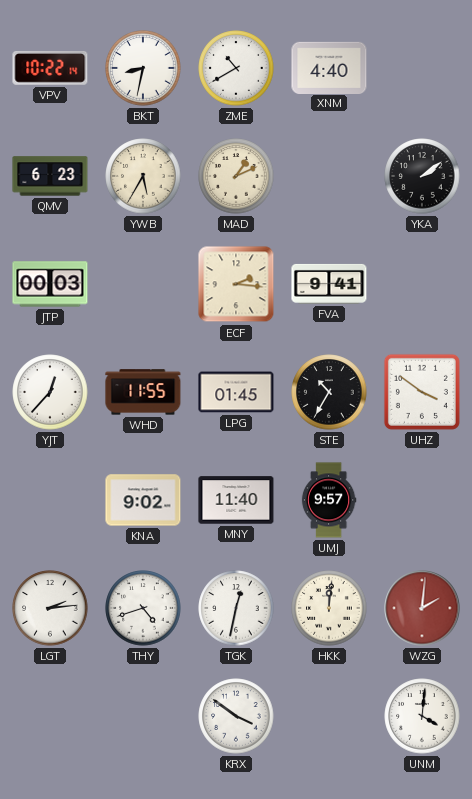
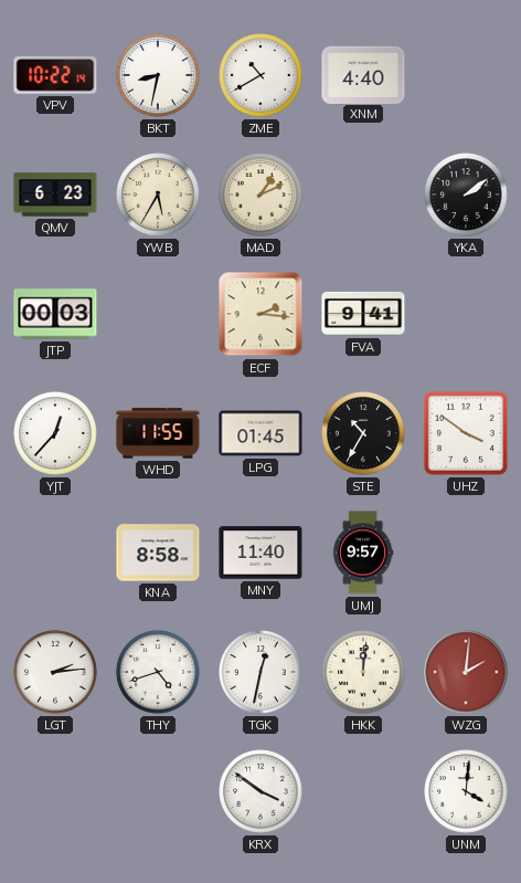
KNA: 9:02 -> 8:58 (158, 553)
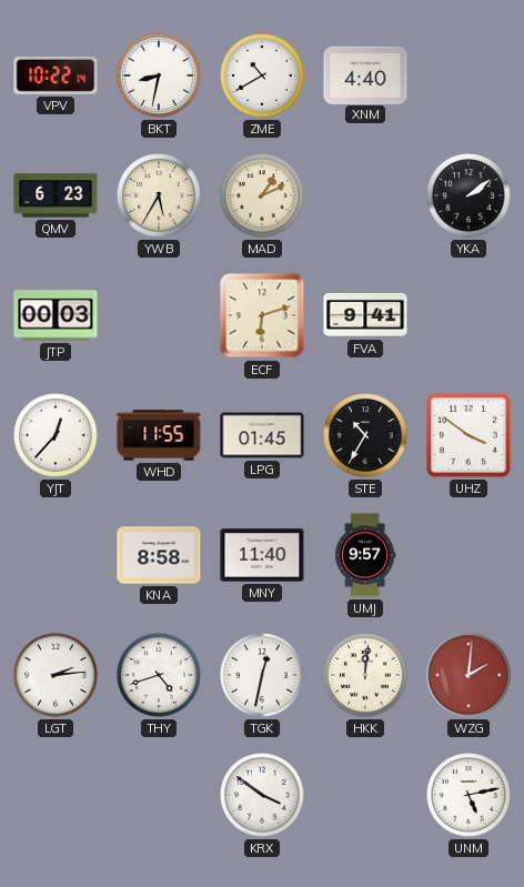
ECF: 2:16 -> 6:12 (262, 315)
UNM: 4:01 -> 5:13 (468, 795)
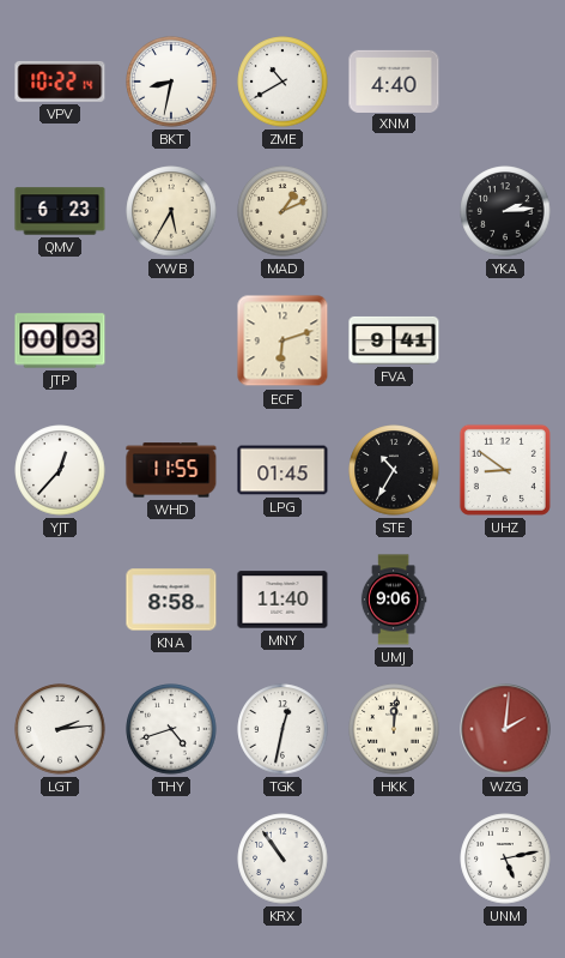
YKA: 2:09 -> 2:14 (505, 211)
UHZ: 3:51 -> 8:51 (505, 470)
UMJ: 9:57 -> 9:06 (394, 599)
KRX: 3:51 -> 10:54 (282, 858)
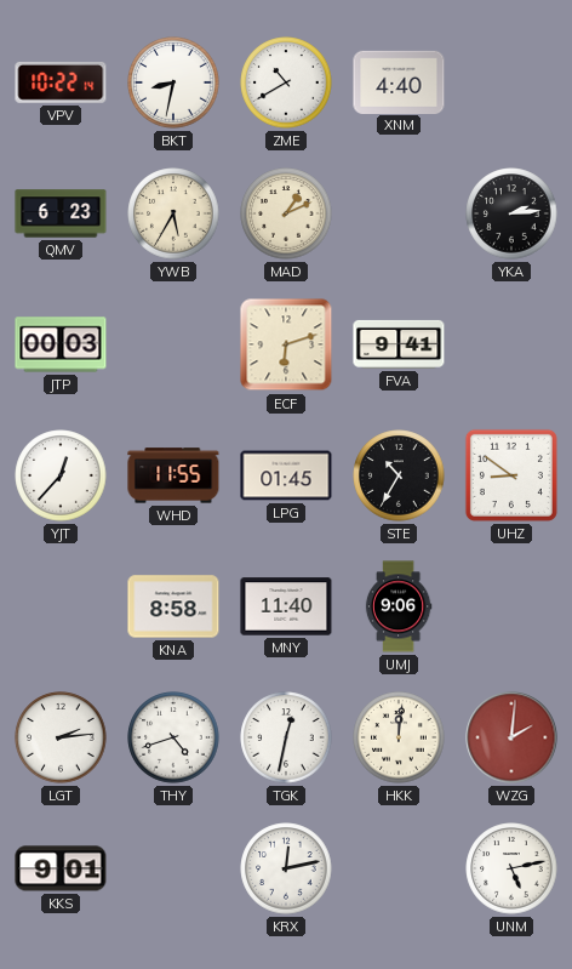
KKS: none -> 9:01 (61, 868)
KRX: 10:54 -> 12:13 (286, 868)
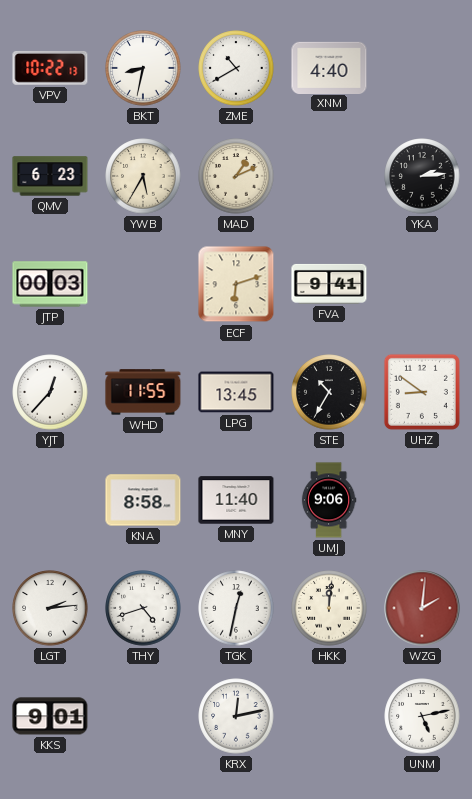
VPV: 10:22:14 -> 10:22:13 (50, 68)
LPG: 01:45 -> 13:45 (236, 392)
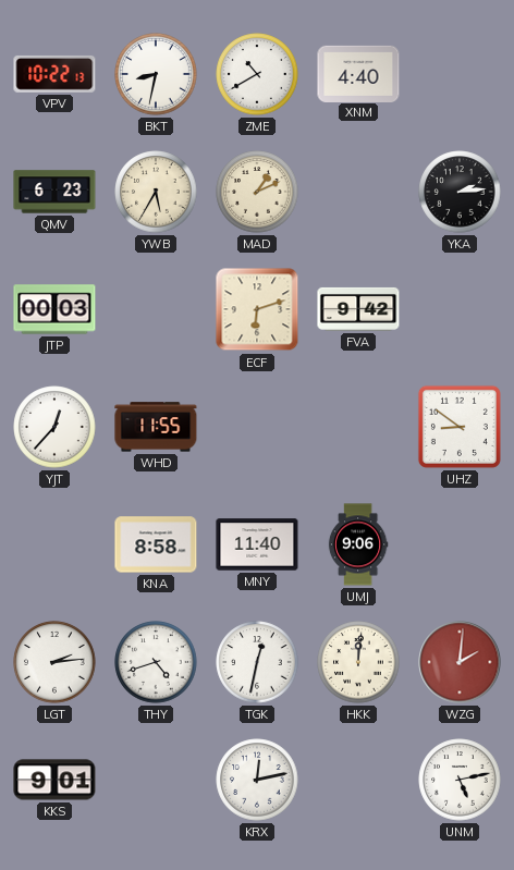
FVA: 9:41 -> 9:42 (358, 309)
LPG: 13:45 -> none (236, 392)
STE: 10:35 -> none (329, 392)
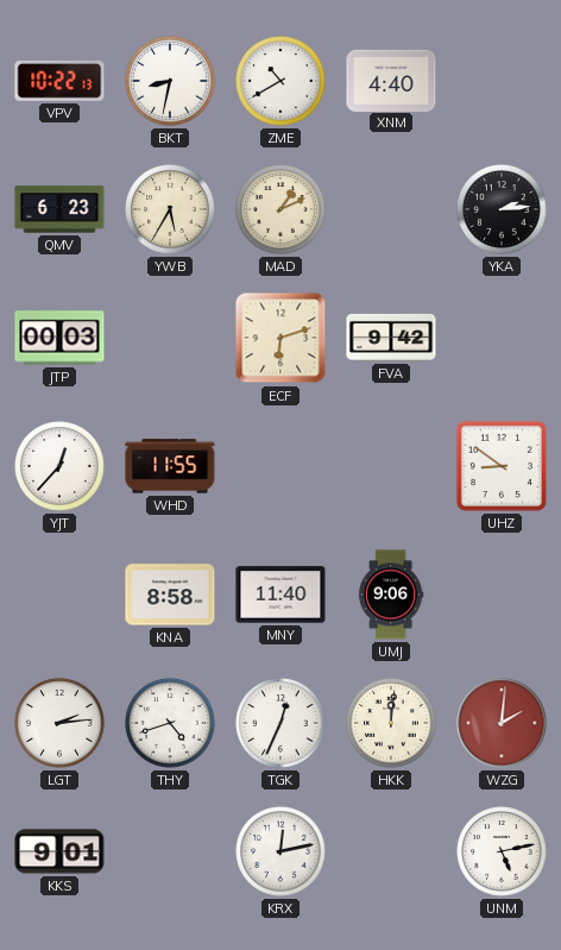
TGK: 12:32 -> 12:34 (280, 723)
